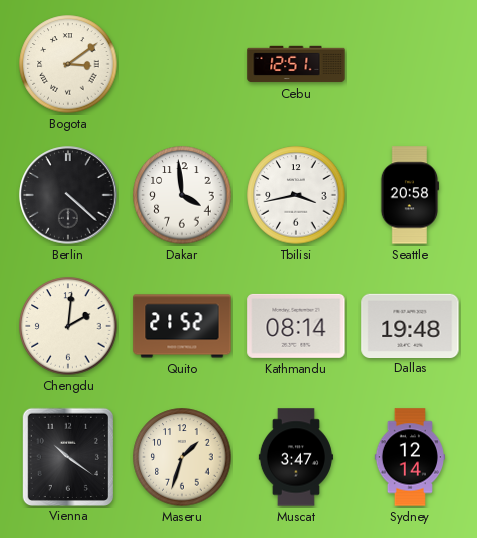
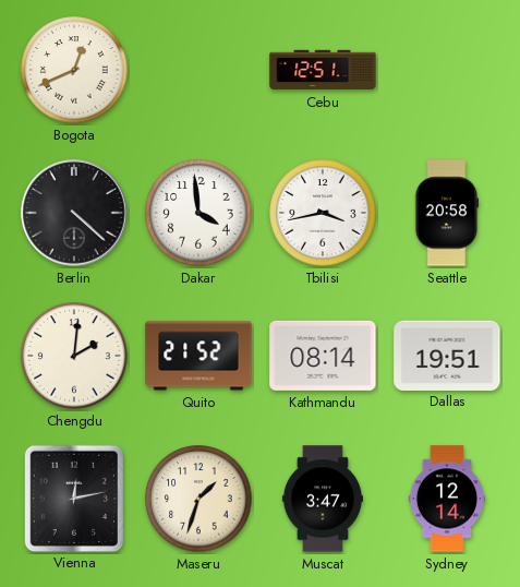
Bogota: 3:09 -> 12:41 (74, 70)
Dallas: 19:48 -> 19:51 (447, 355)
Vienna: 10:21 -> 12:13 (74, 498)
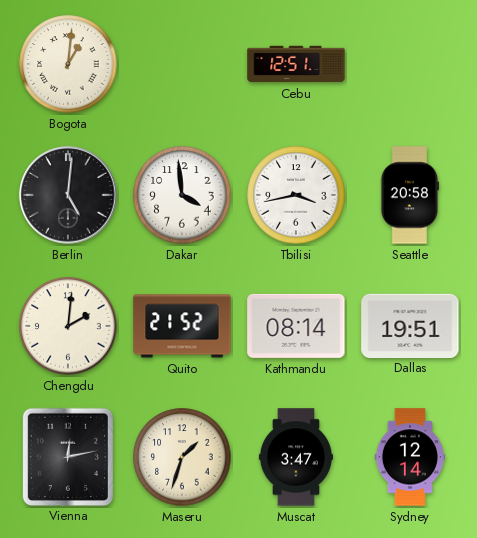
Bogota: 12:41 -> 1:01 (68, 64)
Berlin: 4:22 -> 5:01 (68, 195)
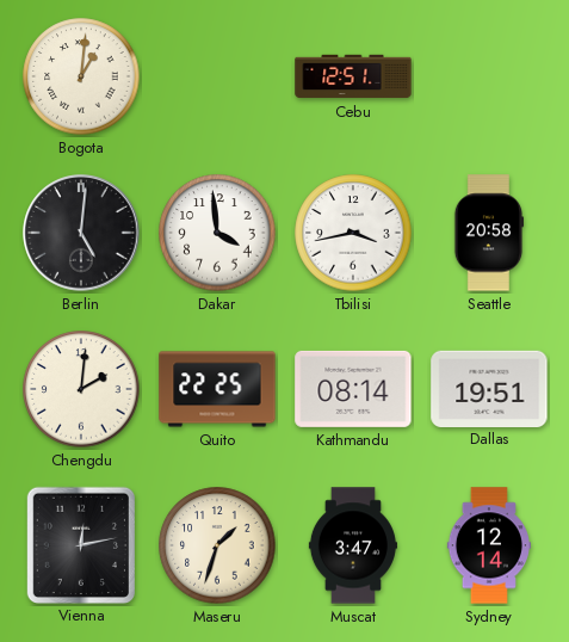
Quito: 21:52 -> 22:25 (217, 389)
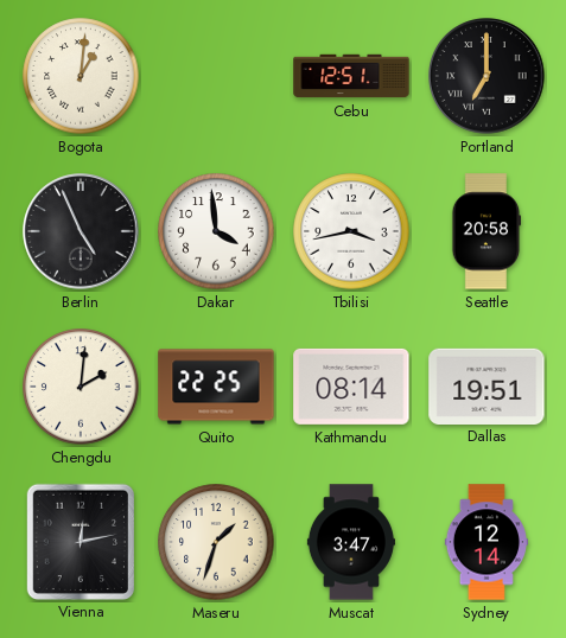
Portland: none -> 7:00 (486, 76)
Berlin: 5:01 -> 4:56 (81, 231)
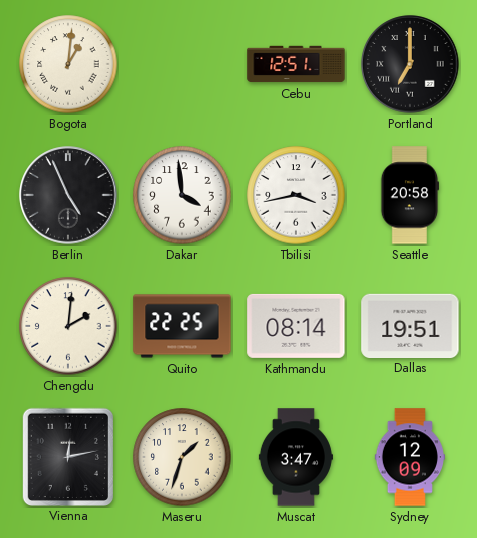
Sydney: 12:14 -> 12:09 (409, 457)
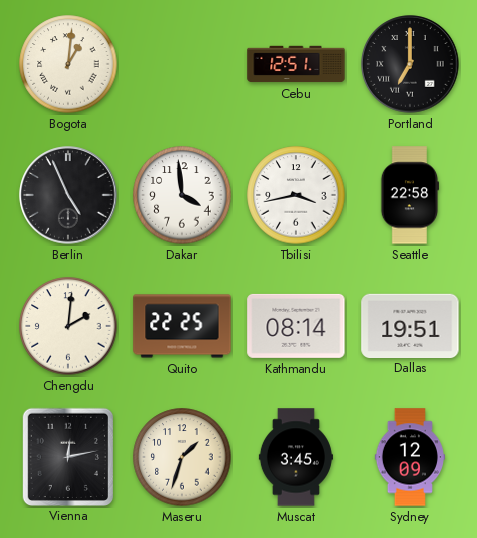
Seattle: 20:58 -> 22:58 (410, 195)
Muscat: 3:47 -> 3:45 (296, 457)
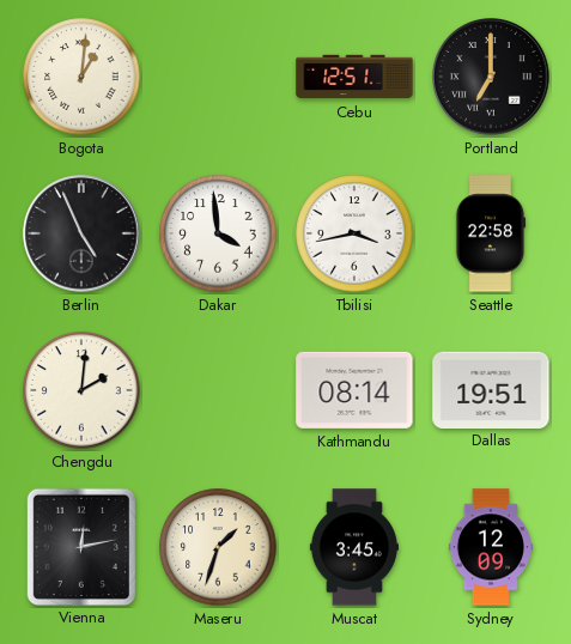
Quito: 22:25 -> none (182, 326)
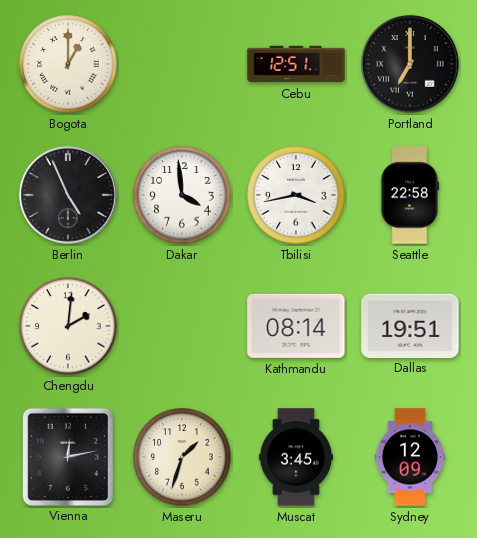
Bogota: 1:01 -> 1:00 (68, 64)
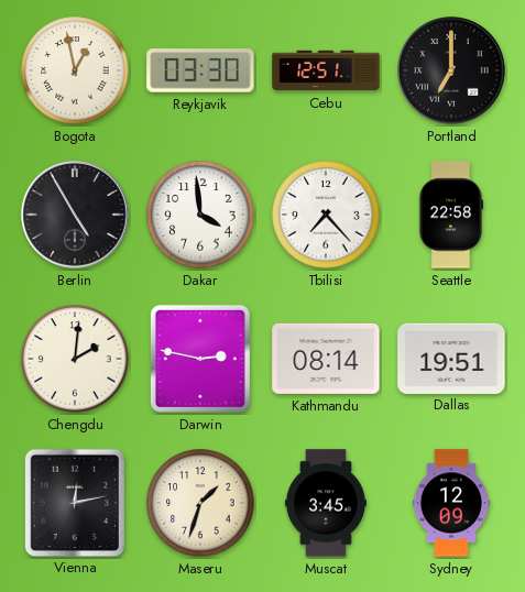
Bogota: 1:00 -> 12:58 (75, 70)
Reykjavik: none -> 03:30 (200, 70)
Berlin: 4:56 -> 4:55 (75, 215)
Tbilisi: 3:43 -> 7:23 (326, 215)
Darwin: none -> 2:47 (200, 359)
